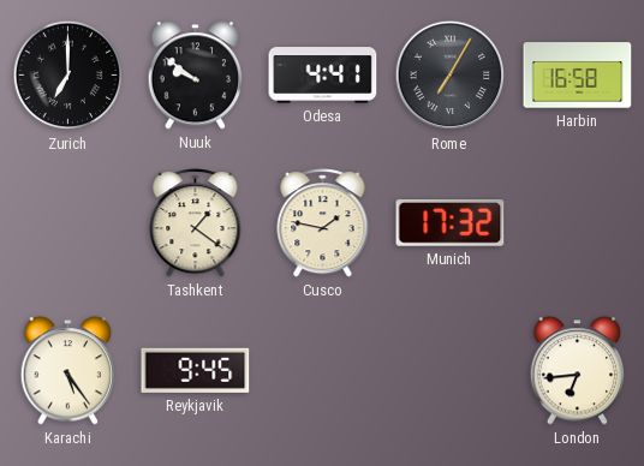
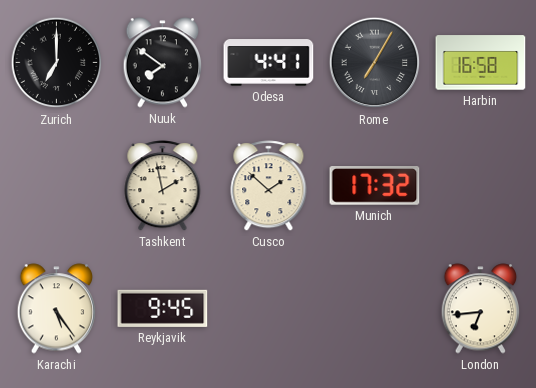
Nuuk: 9:51 -> 7:51 (163, 63)
Tashkent: 1:21 -> 1:58 (163, 186)
Cusco: 1:47 -> 1:52 (269, 186)
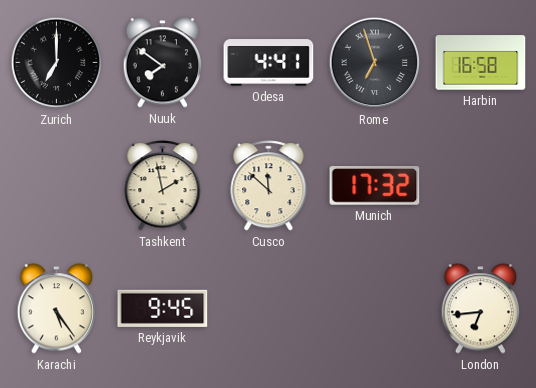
Rome: 7:05 -> 6:57 (375, 63)
Cusco: 1:52 -> 11:52 (269, 186)
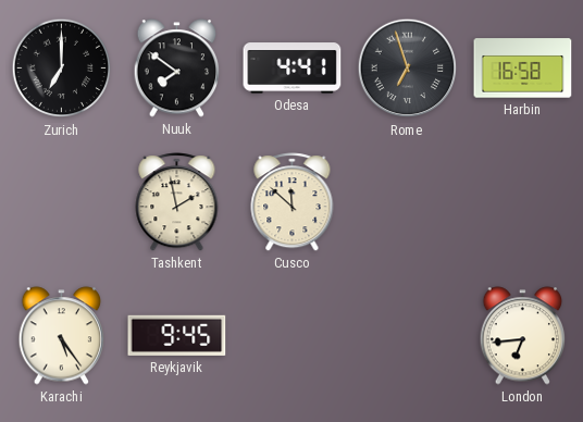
Munich: 17:32 -> none (375, 186)
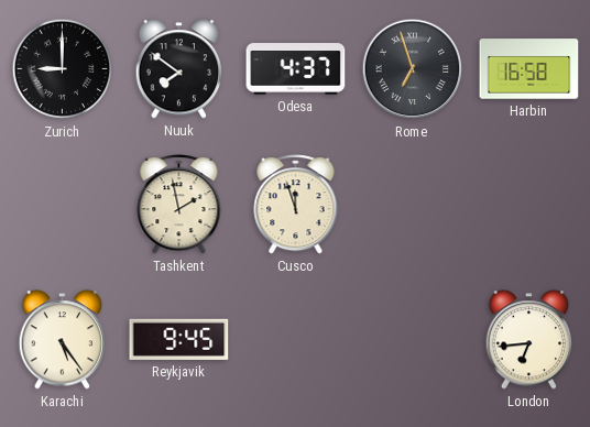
Zurich: 7:00 -> 9:00 (63, 69)
Odesa: 4:41 -> 4:37 (296, 69)
Cusco: 11:52 -> 11:57 (296, 205)
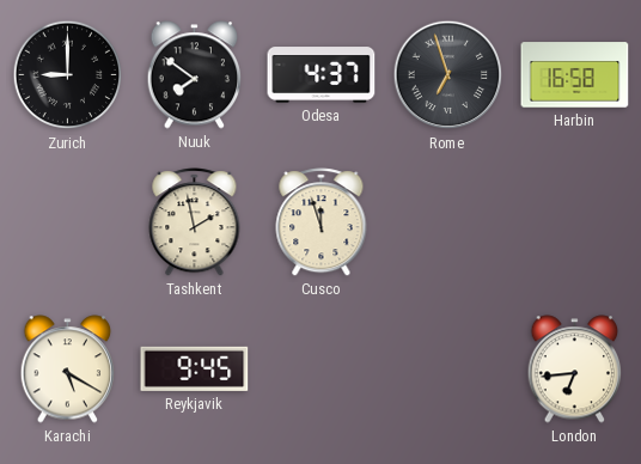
Karachi: 5:24 -> 5:20 (68, 370)
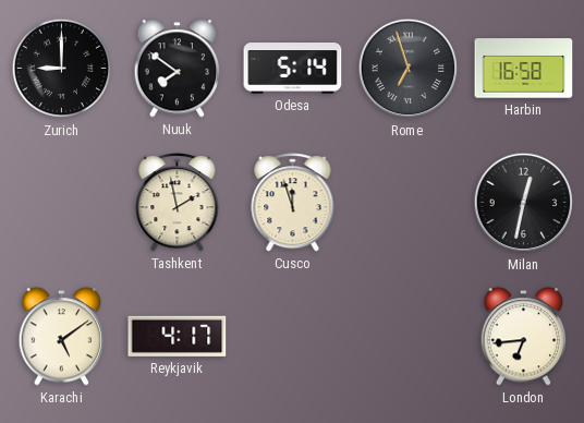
Odesa: 4:37 -> 5:14 (293, 69)
Milan: none -> 12:32 (524, 203)
Karachi: 5:20 -> 5:09 (62, 337)
Reykjavik: 9:45 -> 4:17 (178, 336)
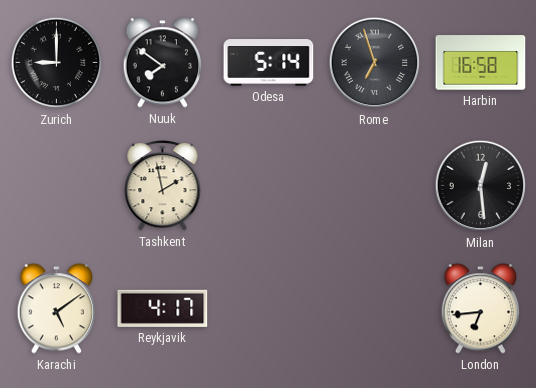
Cusco: 11:57 -> none (293, 203)
Milan: 12:32 -> 12:29 (481, 186)
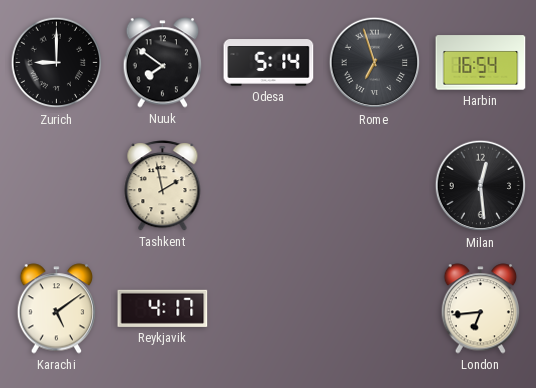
Harbin: 16:58 -> 16:54 (481, 63)
